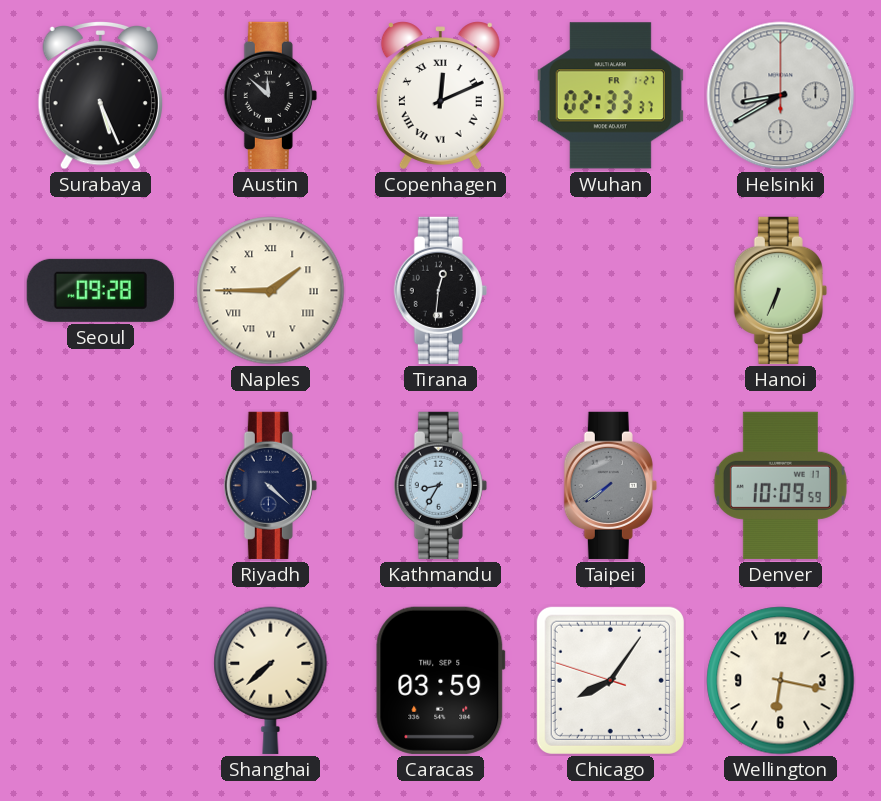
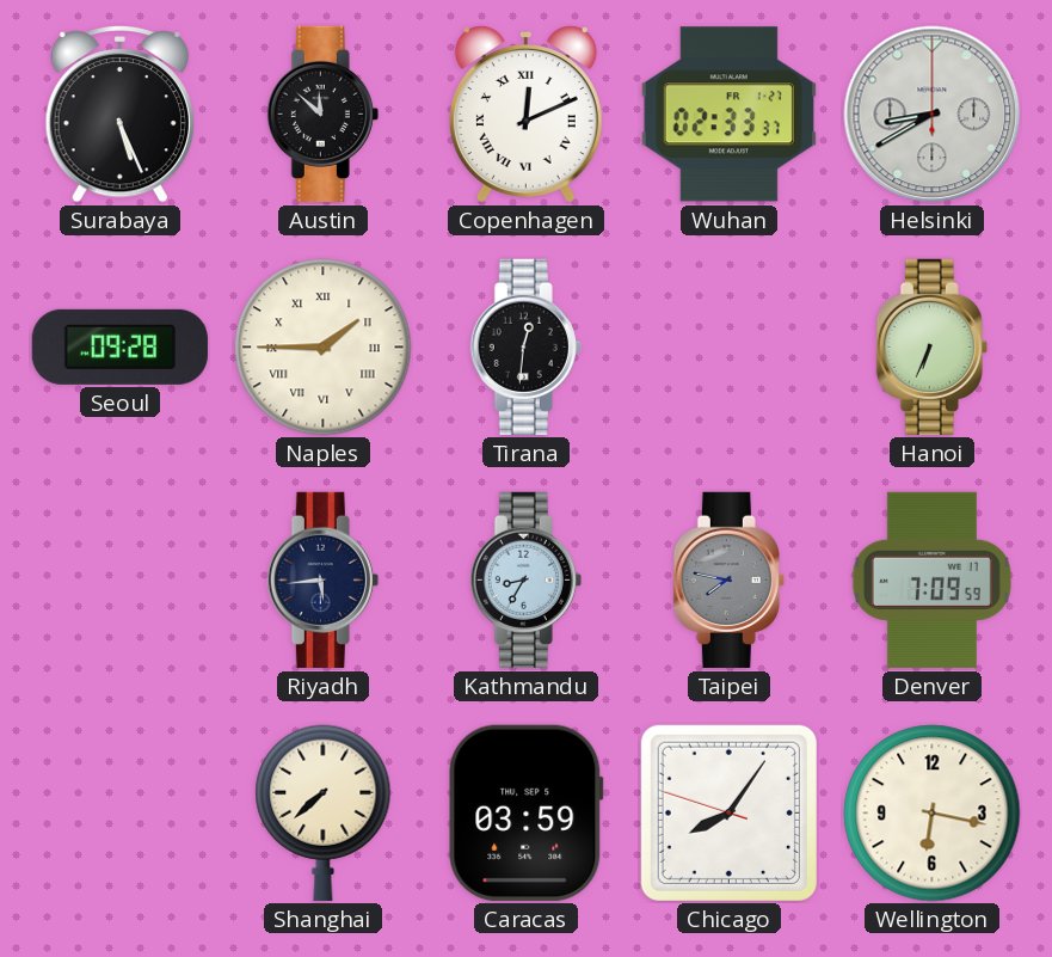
Riyadh: 4:22 -> 5:44 (322, 579)
Taipei: 7:39 -> 7:47 (728, 579)
Denver: 10:09 -> 7:09 (931, 579)
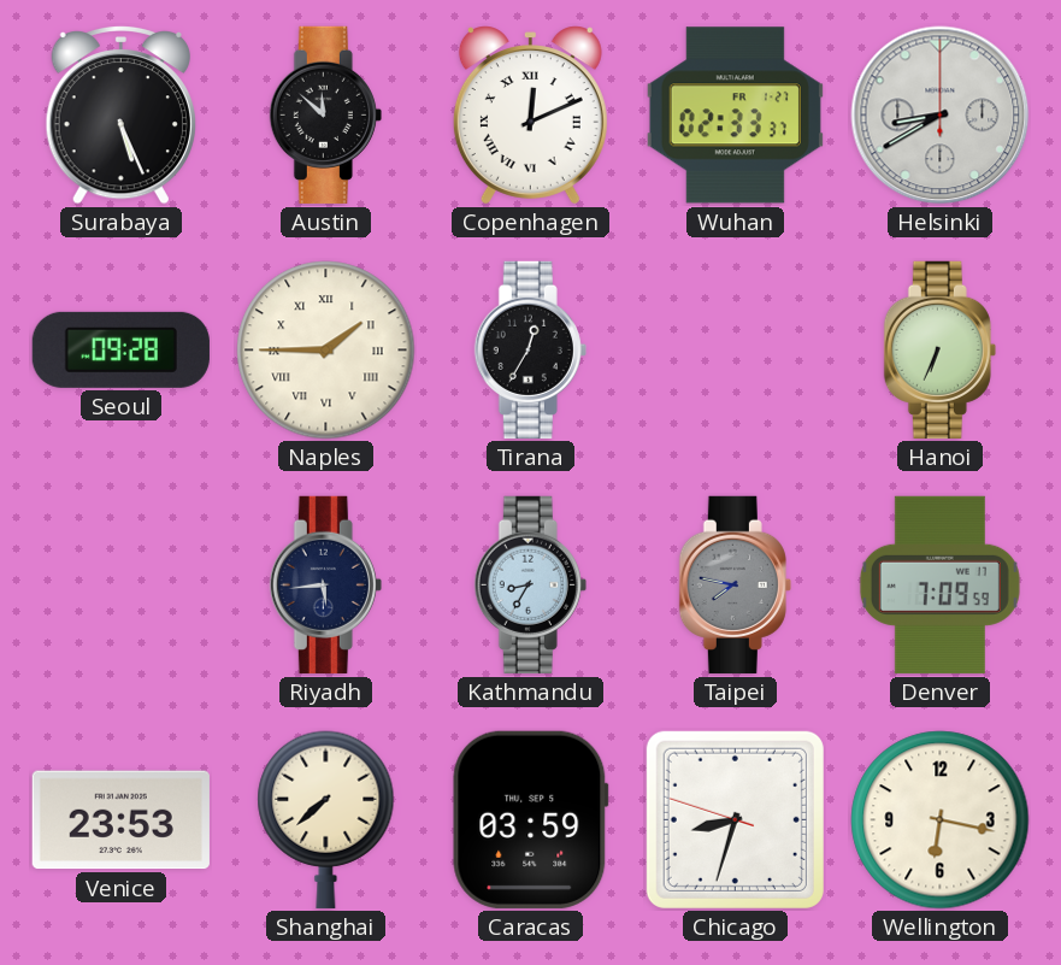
Tirana: 12:31 -> 12:35 (530, 349)
Venice: none -> 23:53 (120, 820)
Chicago: 8:05 -> 8:32 (735, 819)
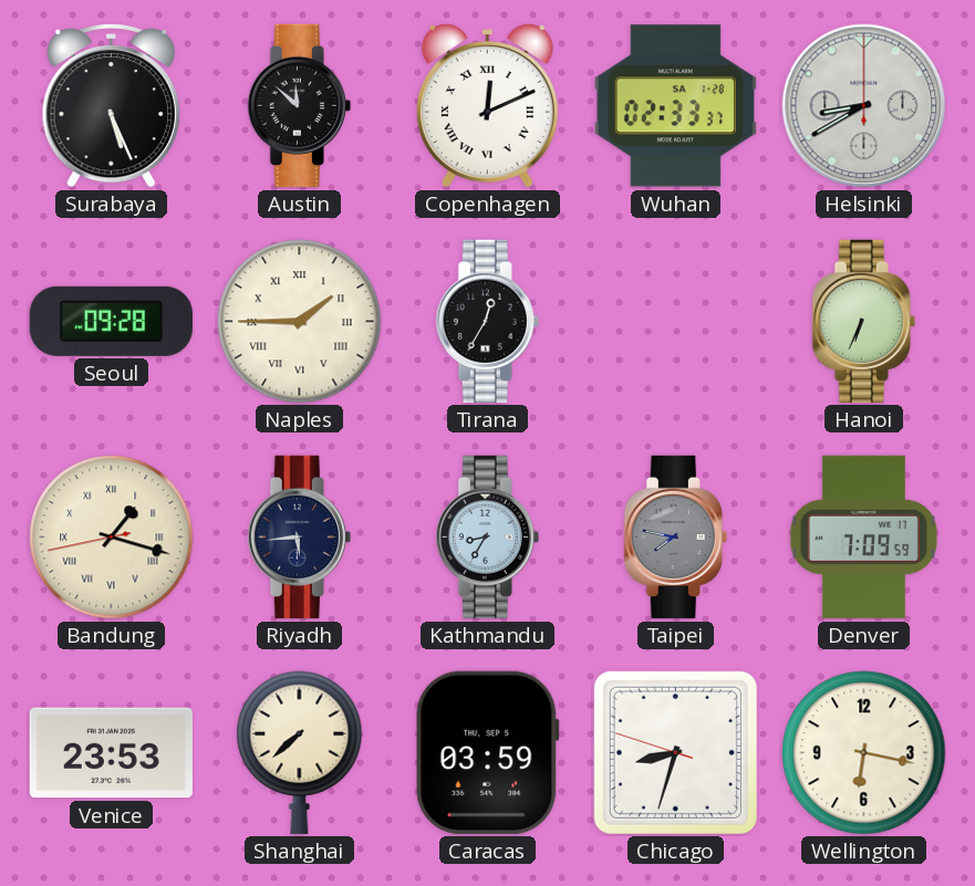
Wuhan date: FR 1-27 -> SA 1-28 (675, 106)
Bandung: none -> 1:17 (112, 538)
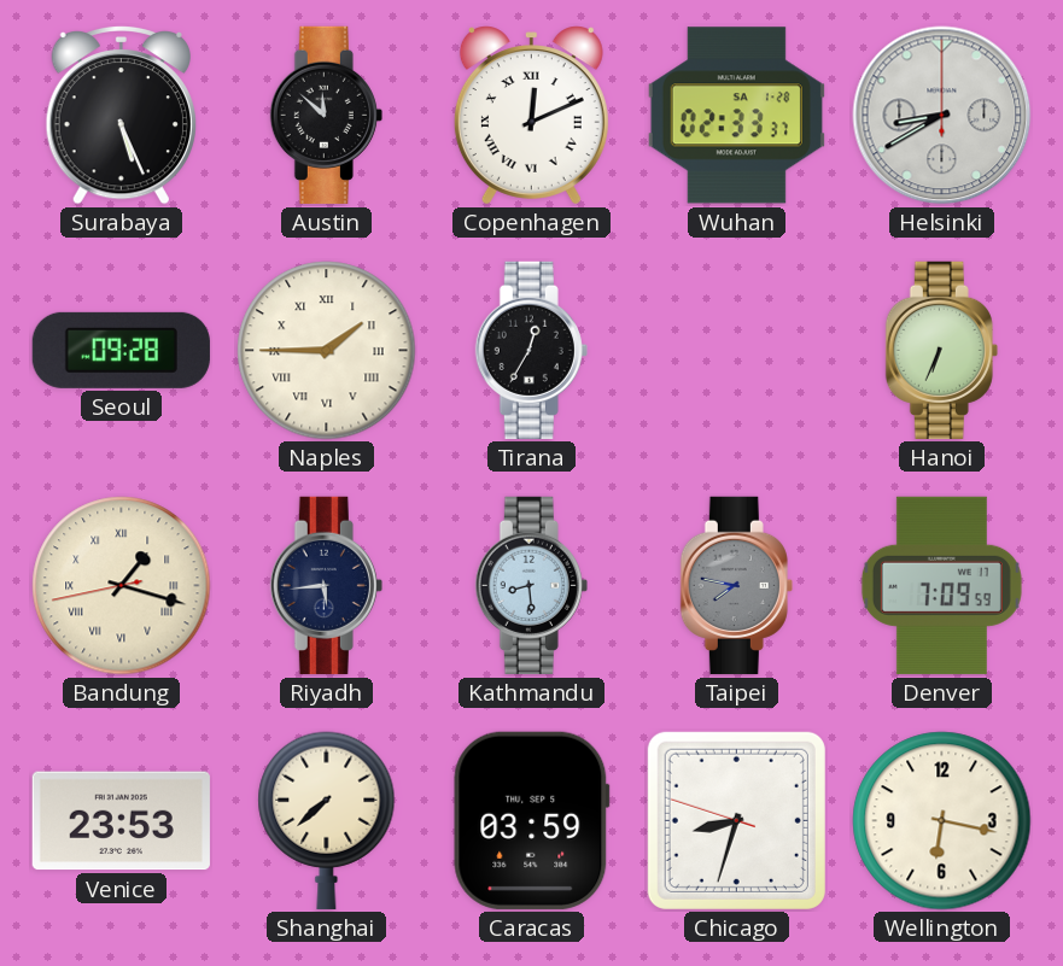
Kathmandu: 8:35 -> 8:29 (531, 585)
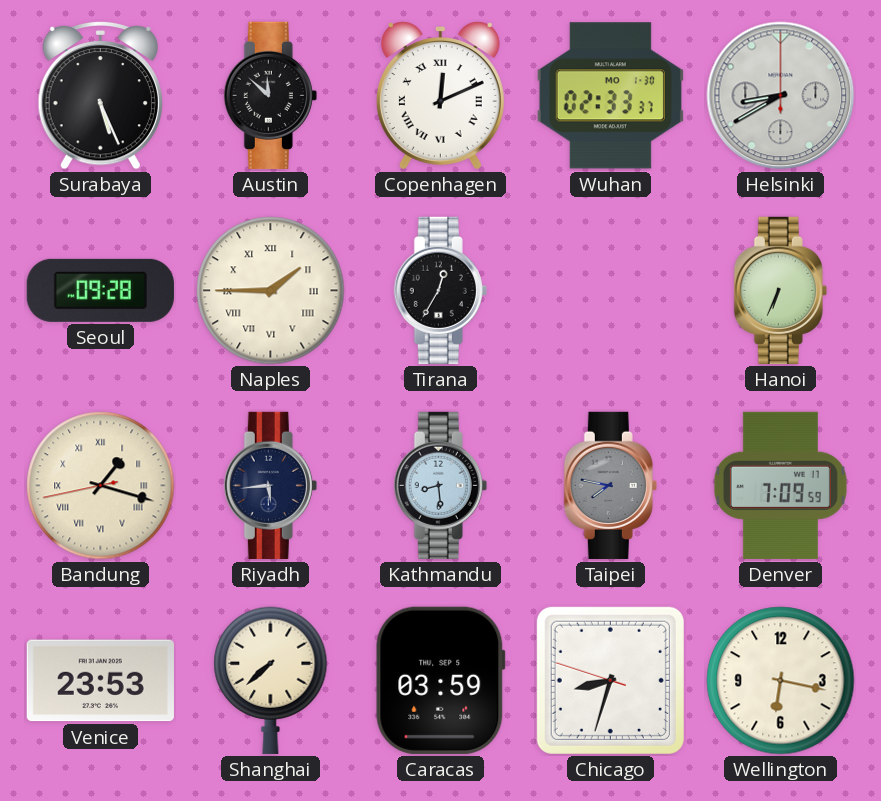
Wuhan date: SA 1-28 -> MO 1-30 (610, 96)
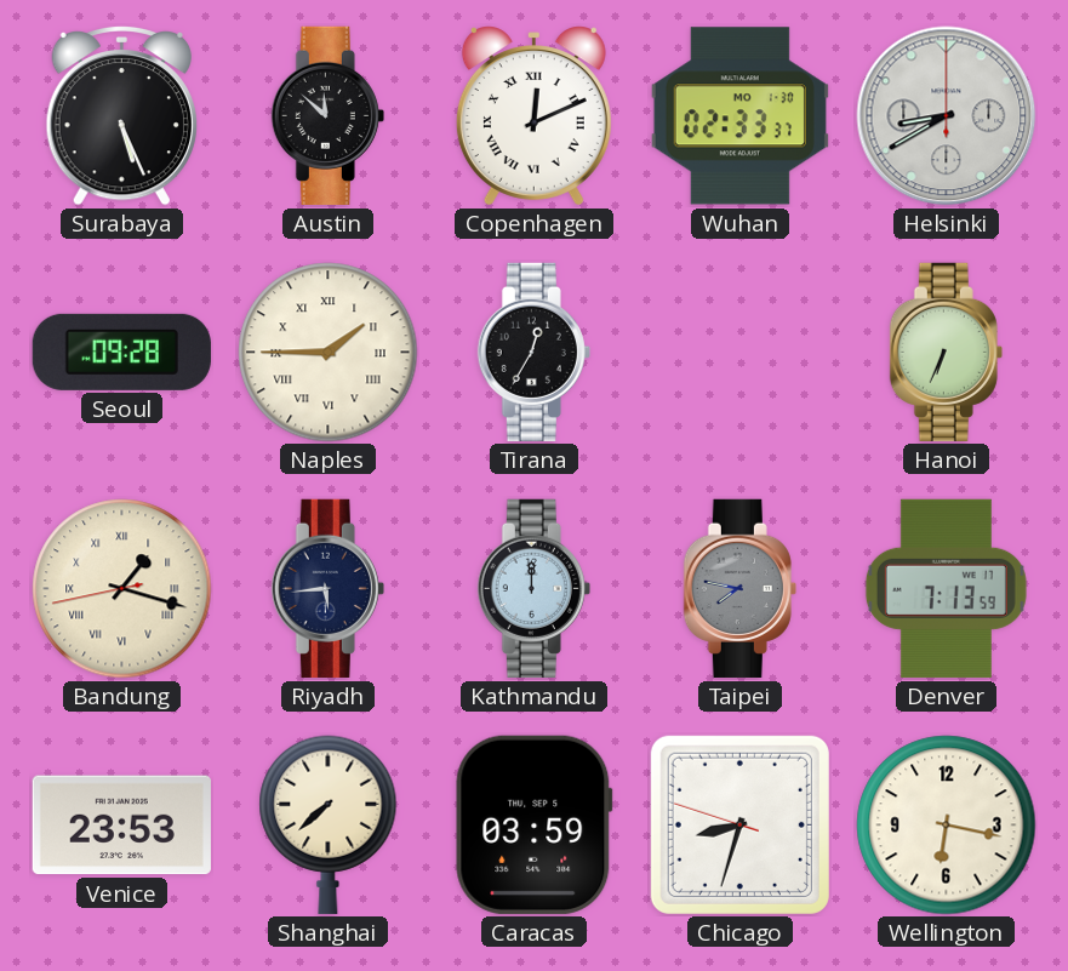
Kathmandu: 8:29 -> 12:00 (533, 588)
Denver: 7:09 -> 7:13 (946, 588)
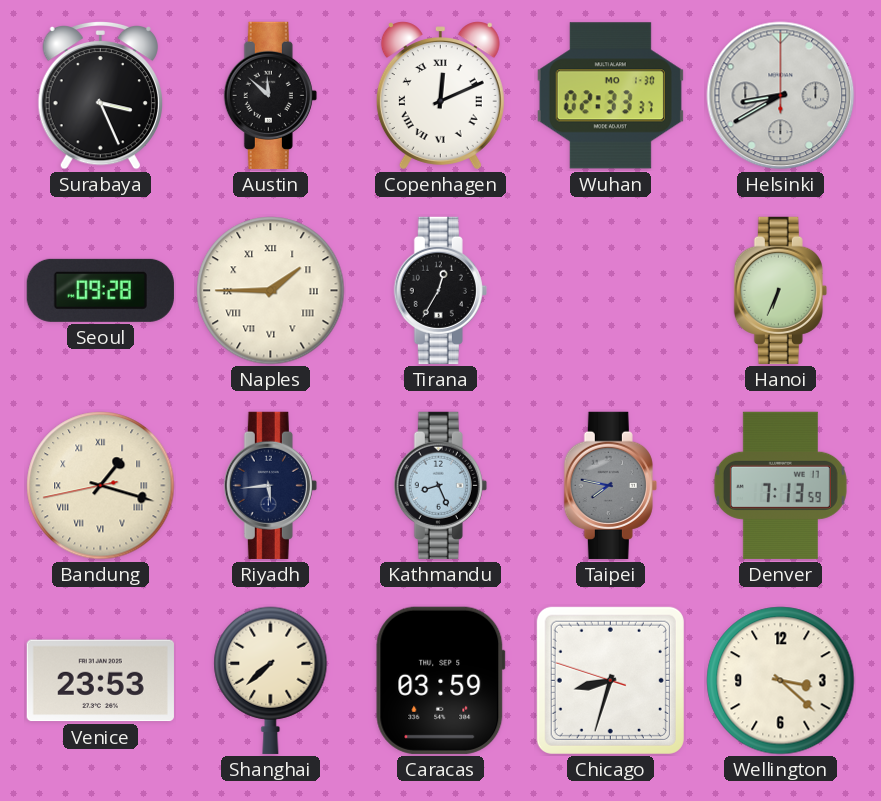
Surabaya: 5:26 -> 3:26 (100, 95)
Kathmandu: 12:00 -> 8:26 (440, 485)
Wellington: 6:17 -> 3:22 (781, 681)
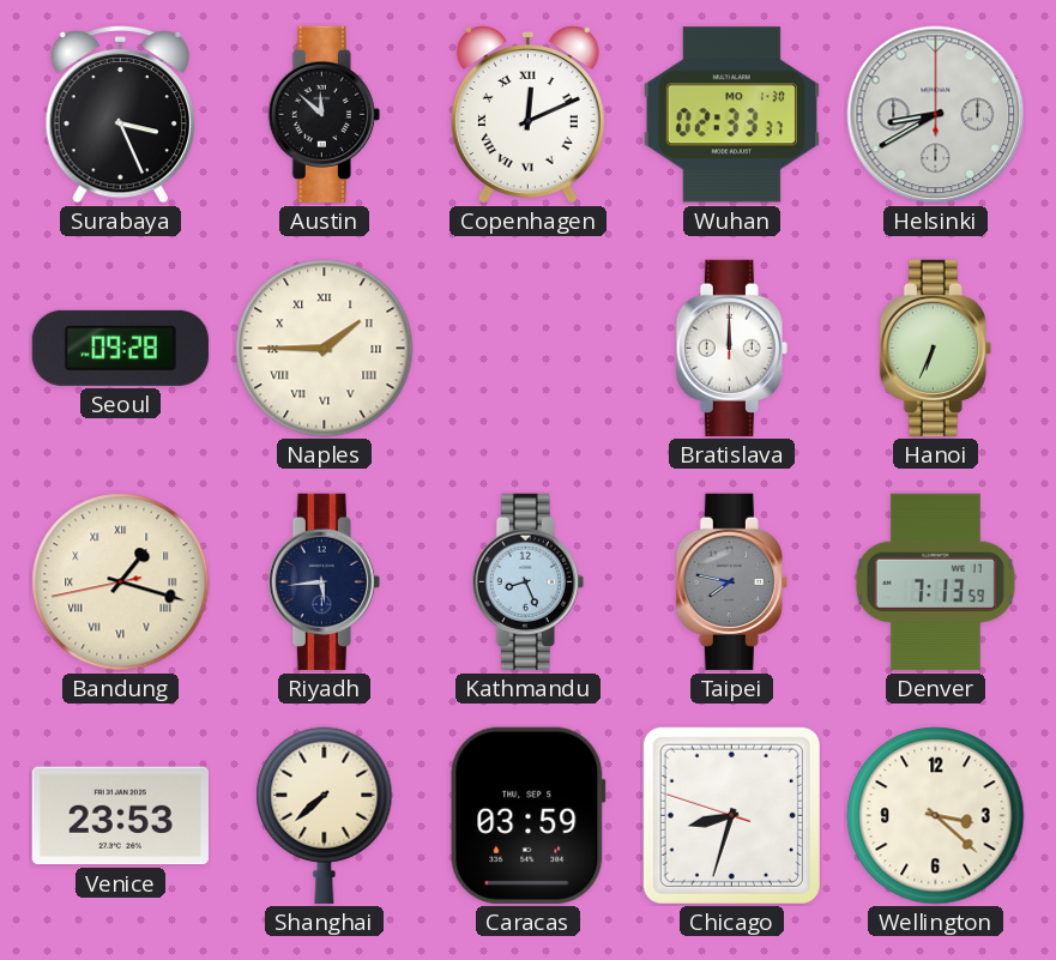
Tirana: 12:35 -> none (440, 290)
Bratislava: none -> 12:00 (731, 348)
